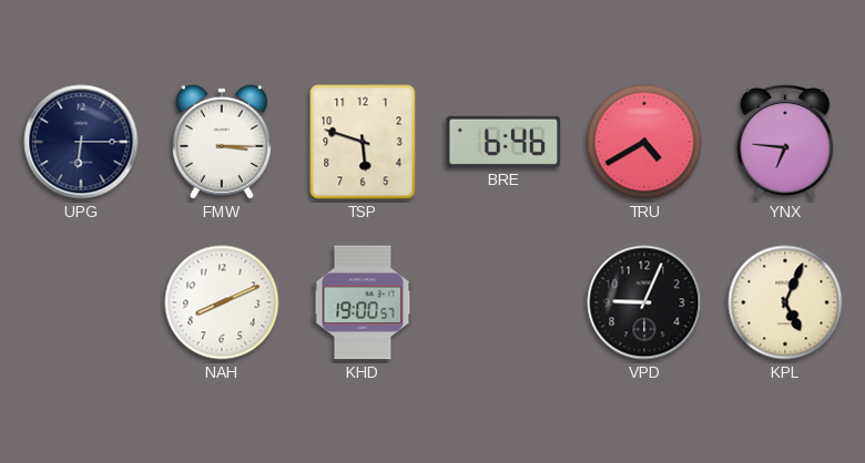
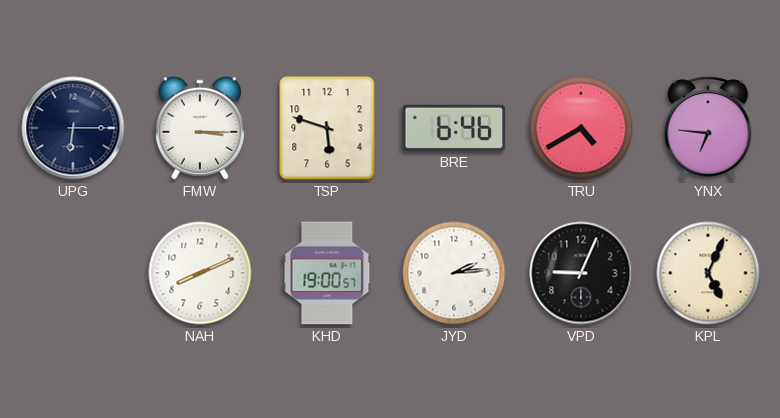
JYD: none -> 2:14 (454, 273)
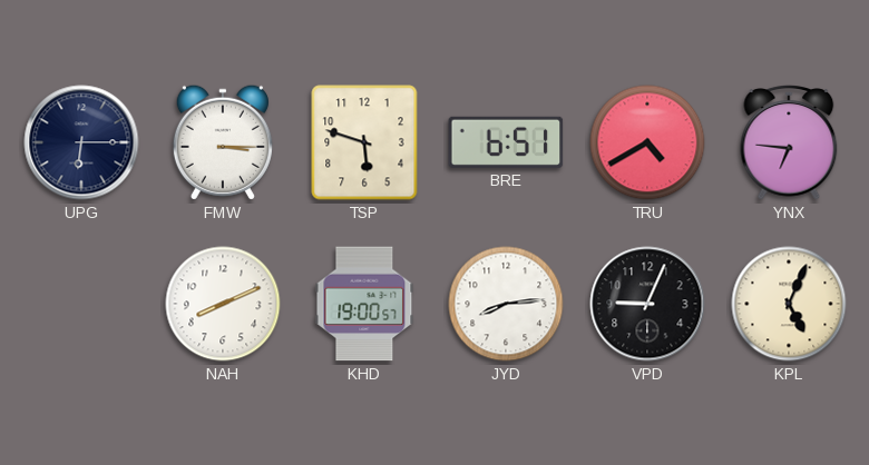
BRE: 6:46 -> 6:51 (506, 142)
JYD: 2:14 -> 8:14 (506, 304)
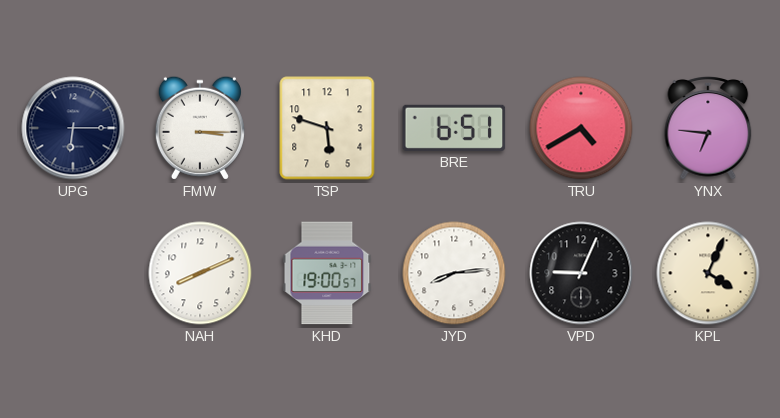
KPL: 5:04 -> 4:04 (708, 273)
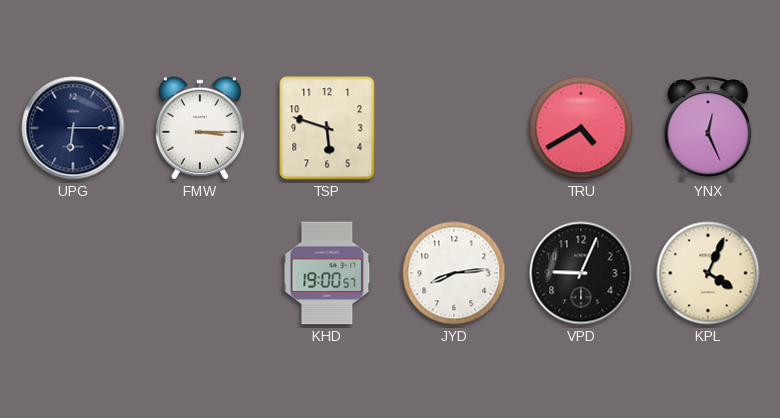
BRE: 6:51 -> none (454, 128)
YNX: 6:46 -> 12:26 (708, 129)
NAH: 8:11 -> none (200, 273)
